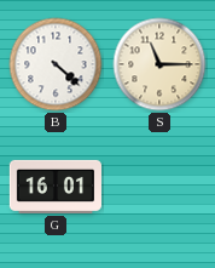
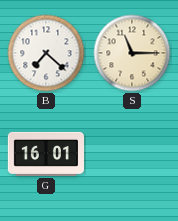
B: 4:22 -> 7:22 (46, 53)
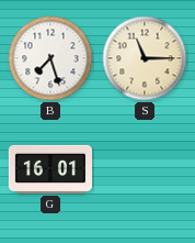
B: 7:22 -> 7:27 (50, 58)
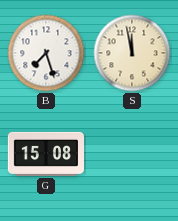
S: 11:15 -> 11:58 (132, 53)
G: 16:01 -> 15:08 (45, 154)
